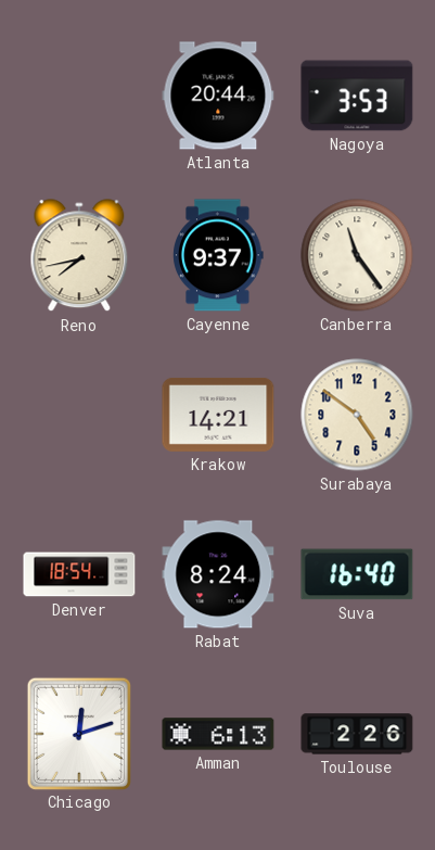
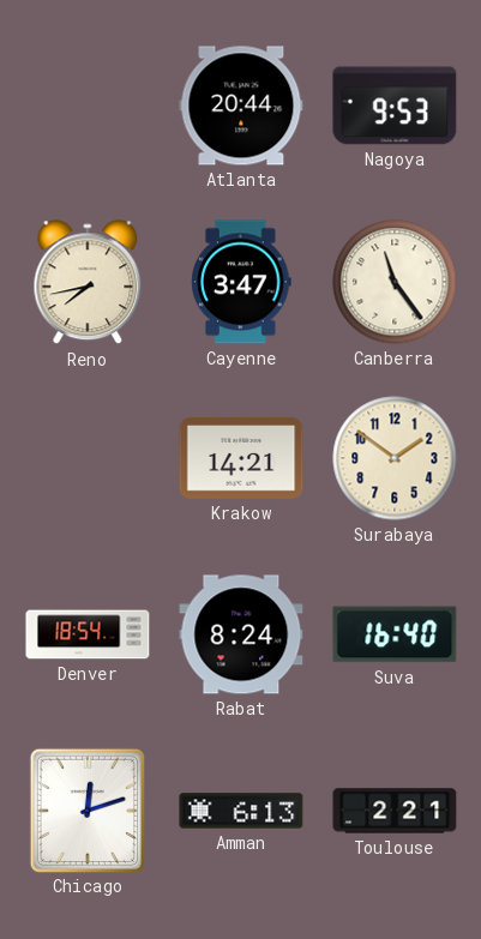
Nagoya: 3:53 -> 9:53 (395, 106)
Cayenne: 9:37 -> 3:47 (241, 282)
Surabaya: 4:51 -> 1:51 (395, 458)
Toulouse: 2:26 -> 2:21 (395, 811)
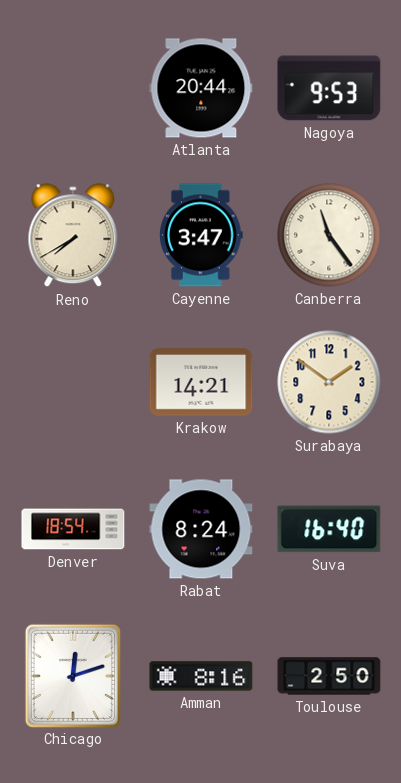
Reno: 7:43 -> 7:40 (73, 236)
Amman: 6:13 -> 8:16 (201, 676)
Toulouse: 2:21 -> 2:50 (329, 676)
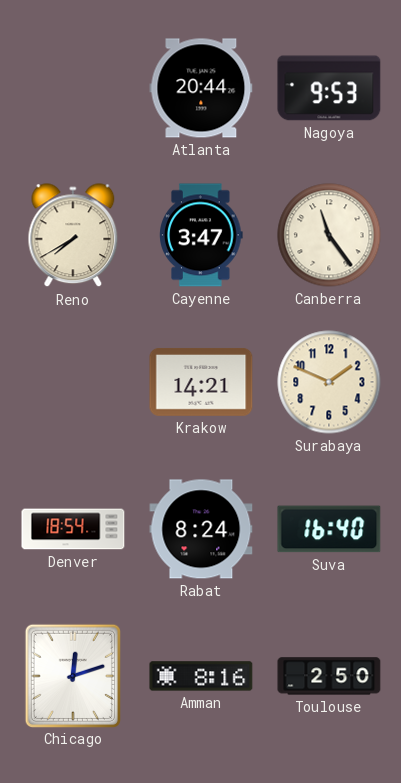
Surabaya: 1:51 -> 1:49 (329, 382)
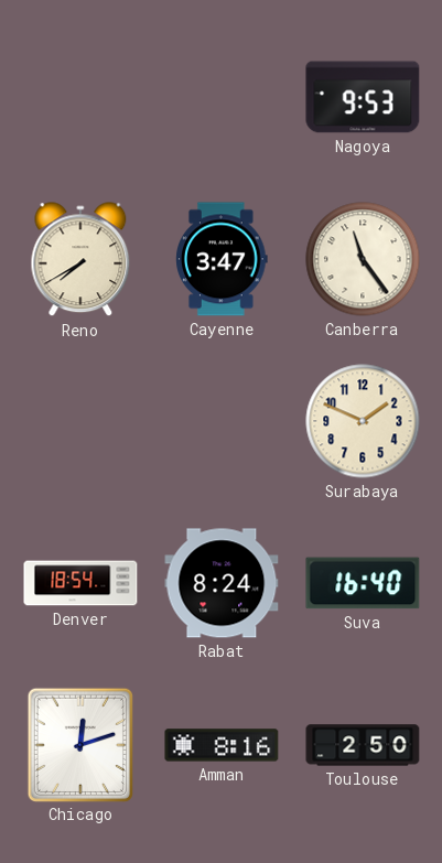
Atlanta: 20:44 -> none (201, 88)
Krakow: 14:21 -> none (201, 382)
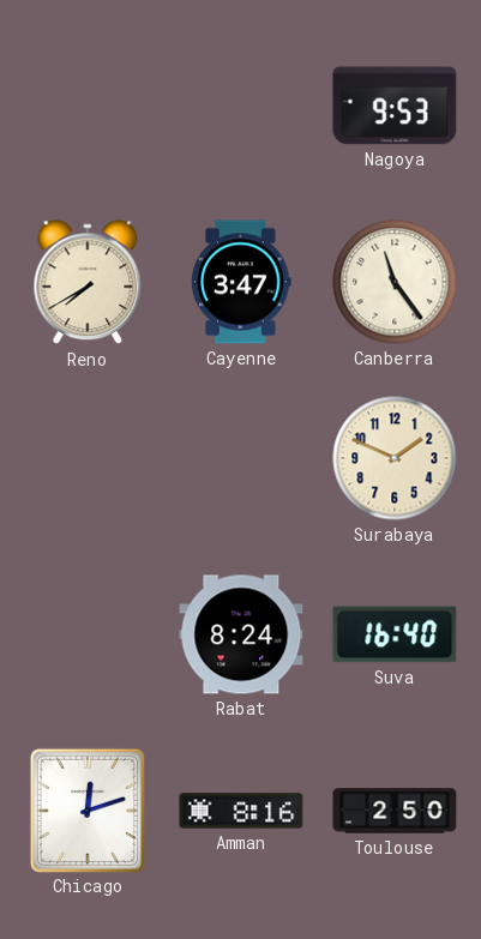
Denver: 18:54 -> none (80, 583)
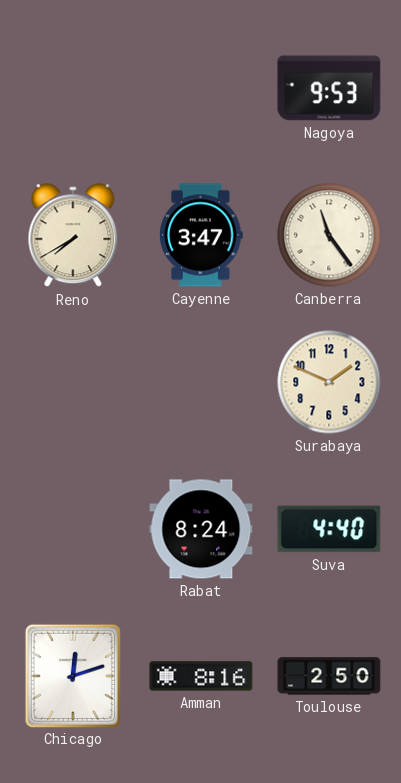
Suva: 16:40 -> 4:40 (329, 529)
